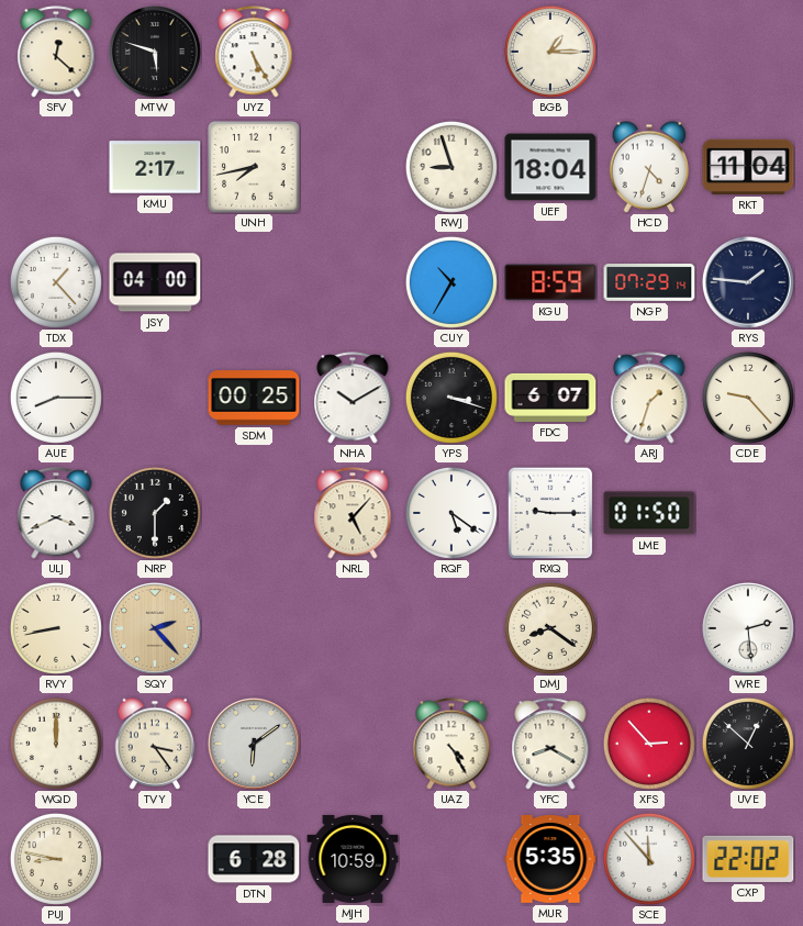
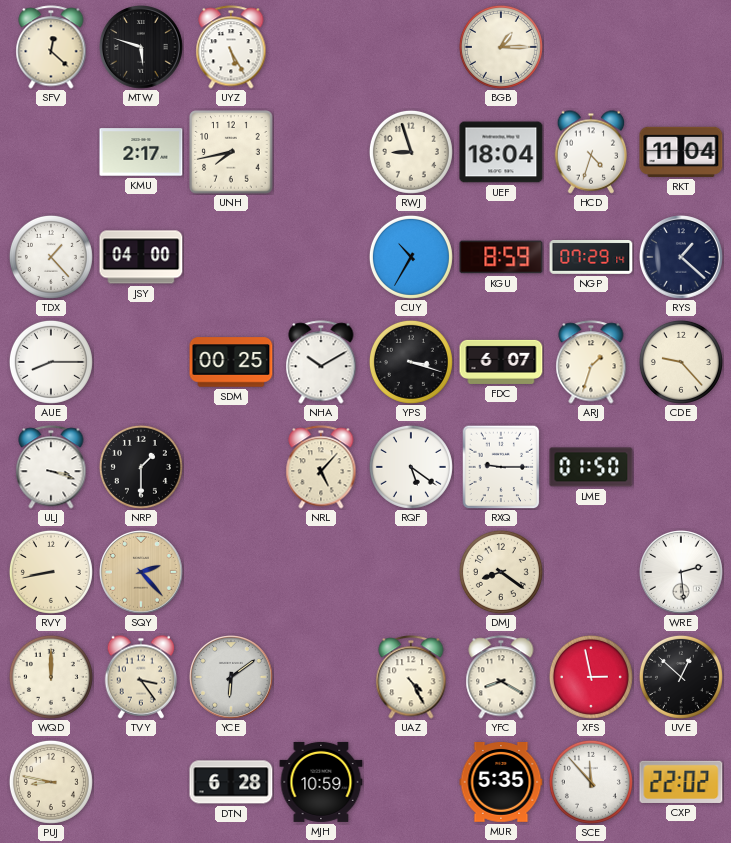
RYS: 1:46 -> 1:22 (682, 258)
ULJ: 3:41 -> 3:18 (51, 467)
XFS: 2:53 -> 2:58 (591, 677)
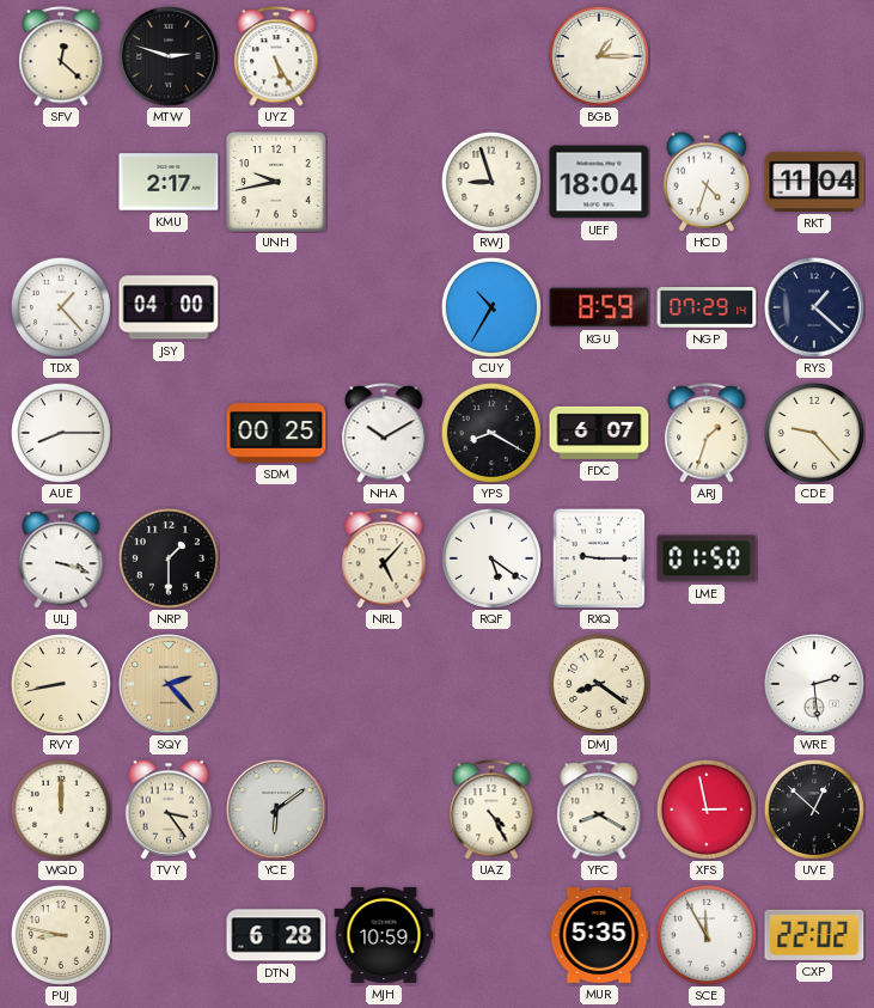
MTW: 5:48 -> 2:48 (170, 57)
UNH: 7:43 -> 9:43 (276, 182)
YPS: 3:18 -> 8:20 (491, 433)
SCE: 11:53 -> 11:55 (707, 935)
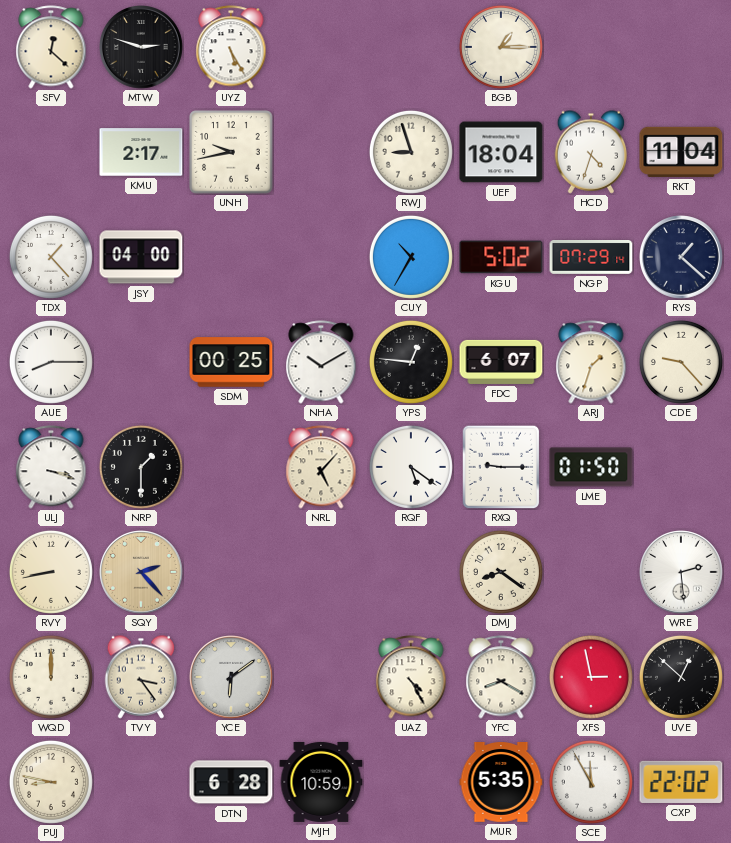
KGU: 8:59 -> 5:02 (501, 257)
YPS: 8:20 -> 12:46 (411, 362)
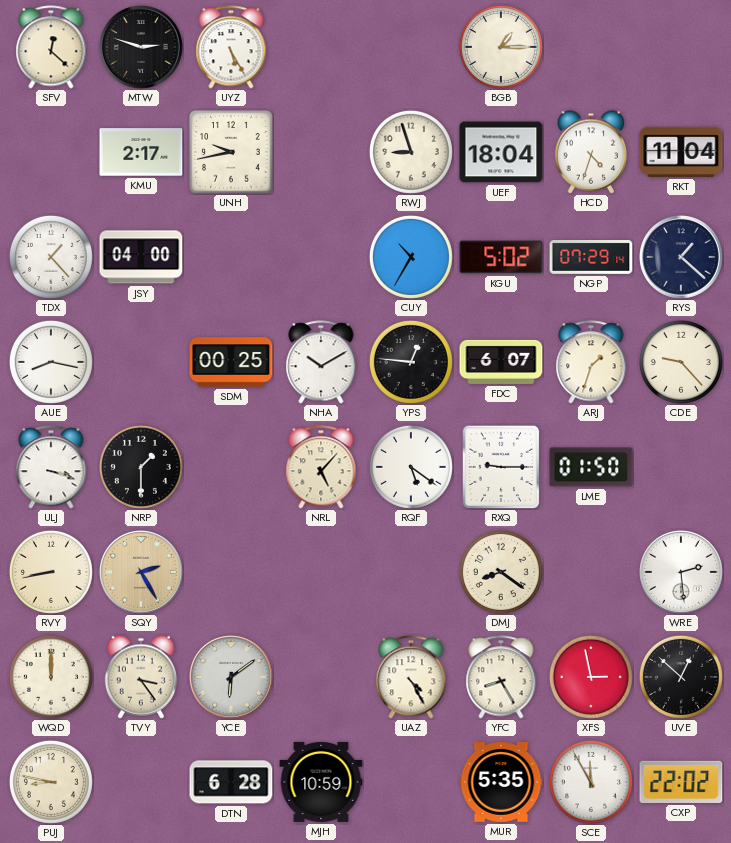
AUE: 8:15 -> 8:17 (51, 362)
SQY: 2:23 -> 2:25 (142, 573)
YFC: 8:20 -> 8:25 (501, 677)
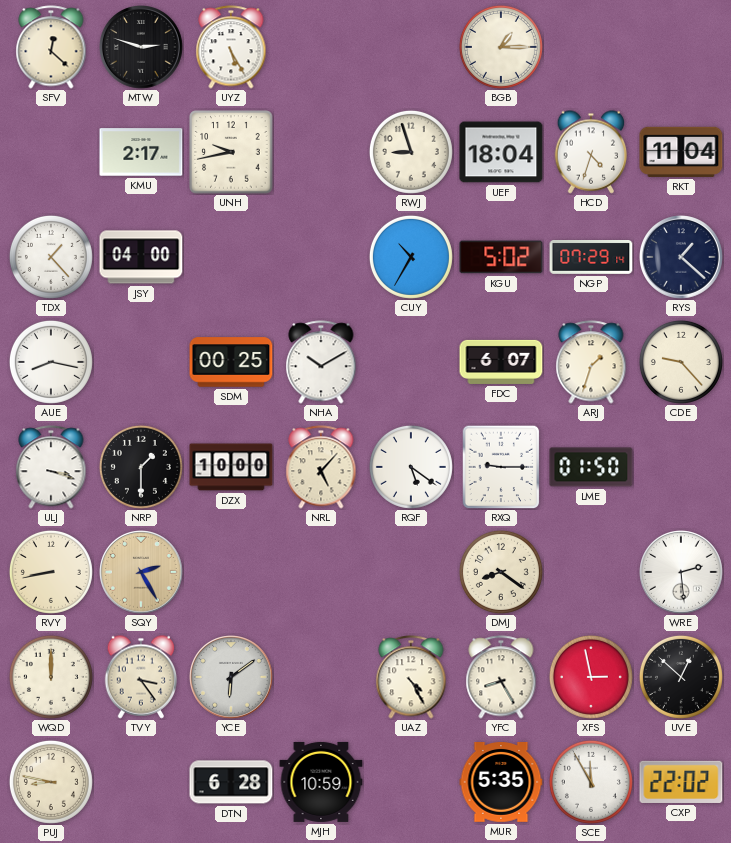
YPS: 12:46 -> none (411, 362)
DZX: none -> 10:00 (231, 467)
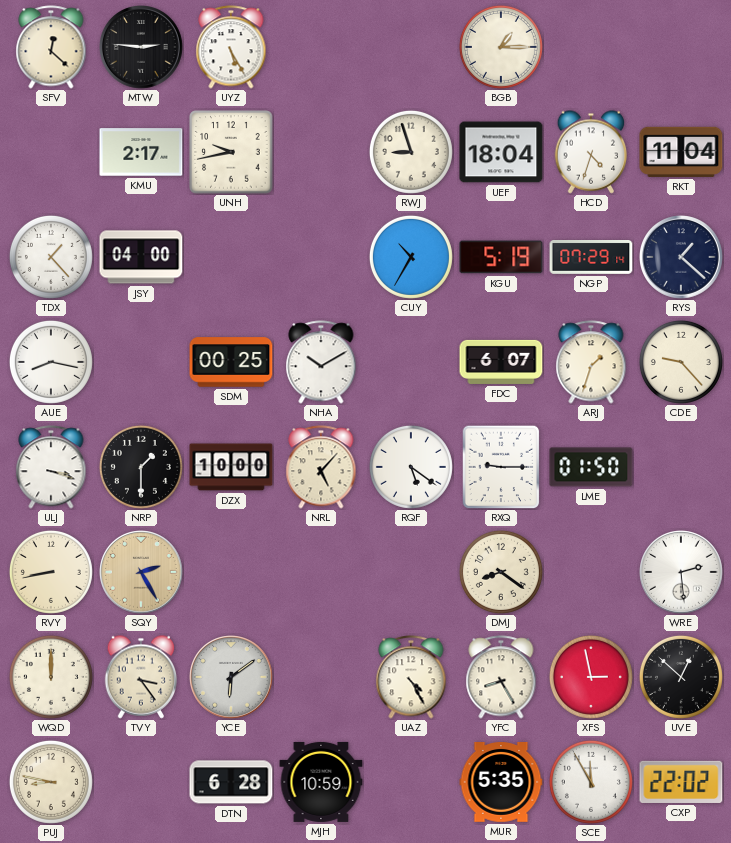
MTW: 2:48 -> 2:46 (142, 48)
KGU: 5:02 -> 5:19 (501, 257)
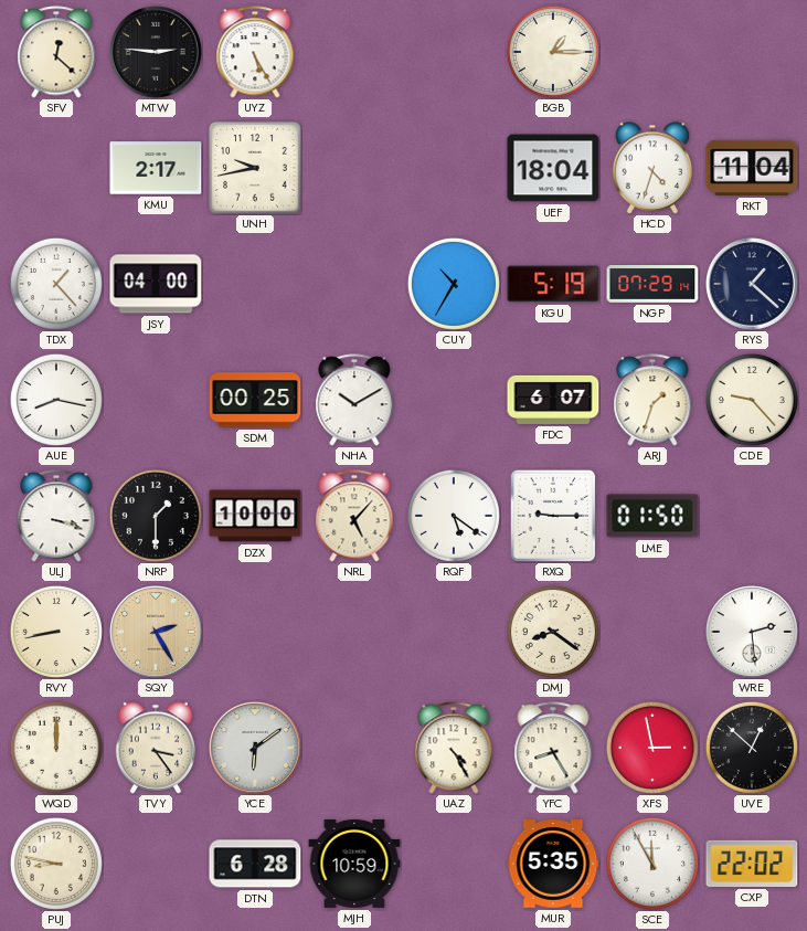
RWJ: 8:57 -> none (411, 152)
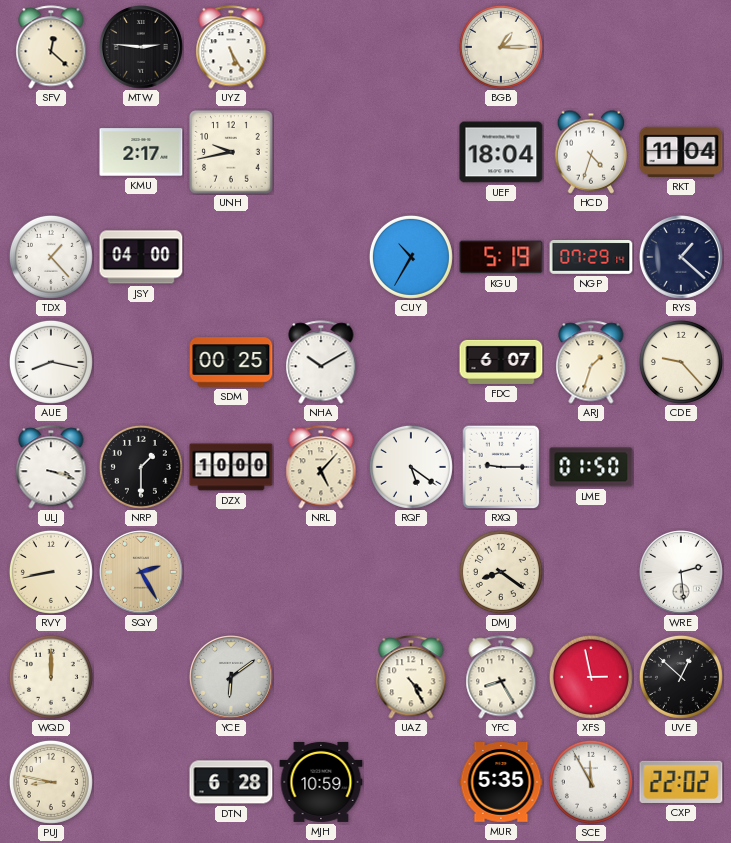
TVY: 3:24 -> none (156, 748)
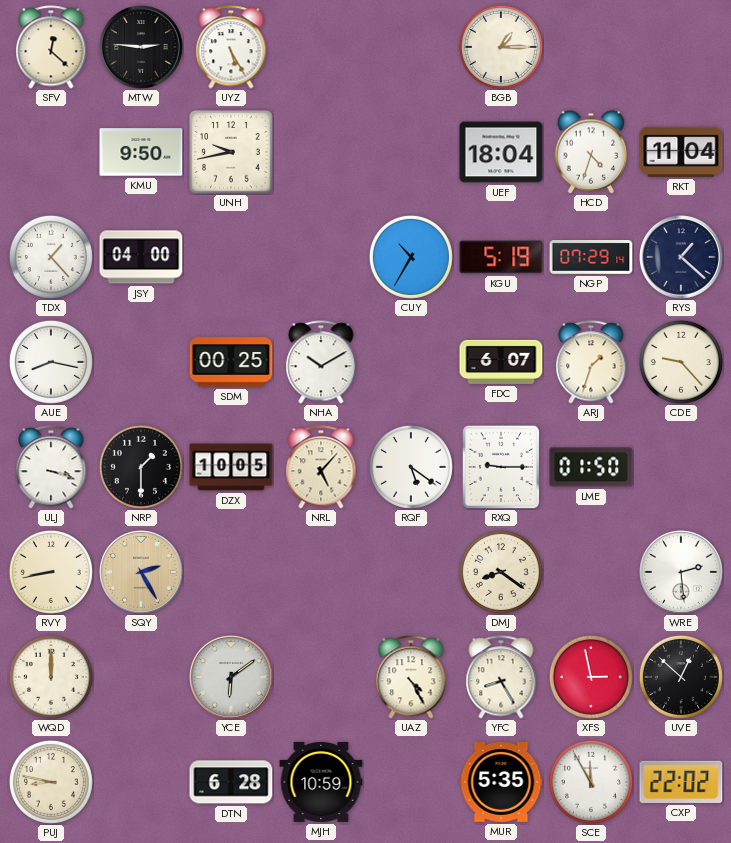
KMU: 2:17 -> 9:50 (141, 152)
DZX: 10:00 -> 10:05 (231, 467)
